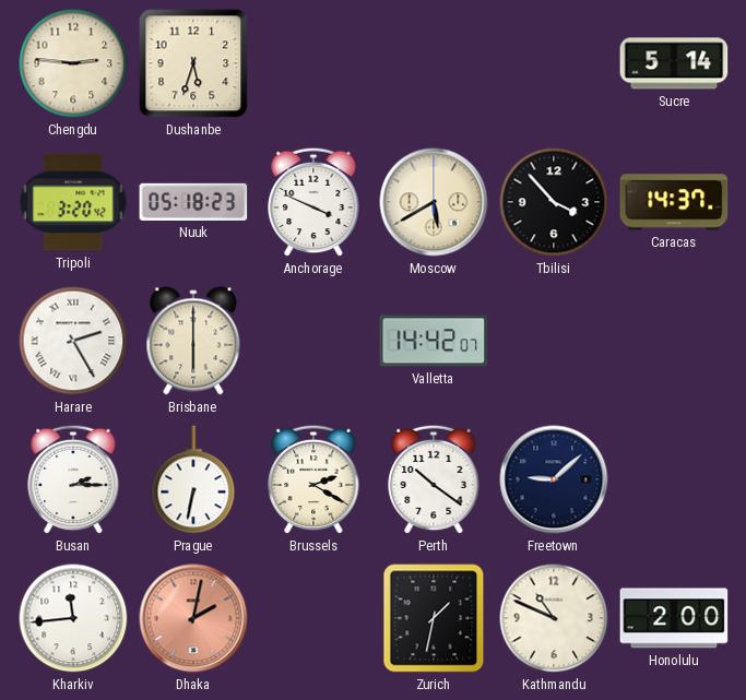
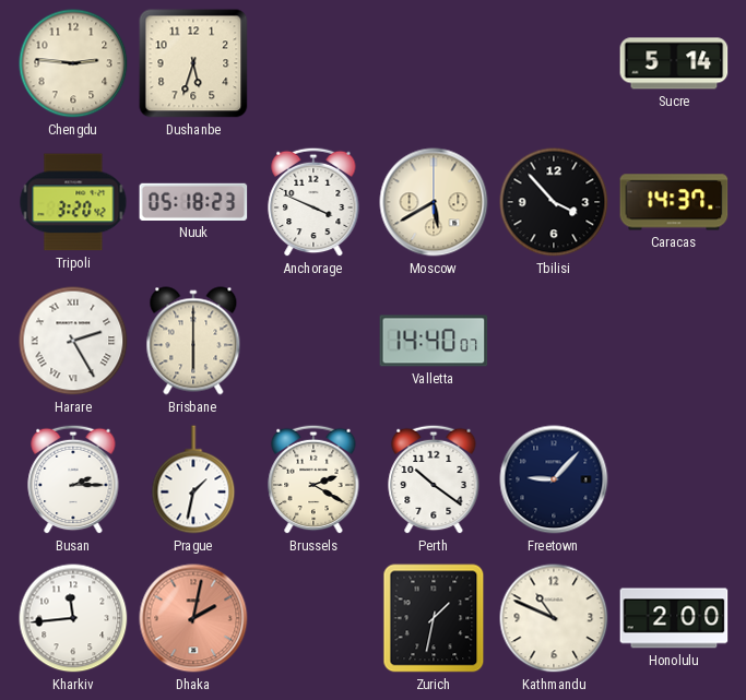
Valletta: 14:42 -> 14:40 (434, 341)
Prague: 6:32 -> 1:32 (193, 479)
Freetown: 9:08 -> 9:07 (554, 479)
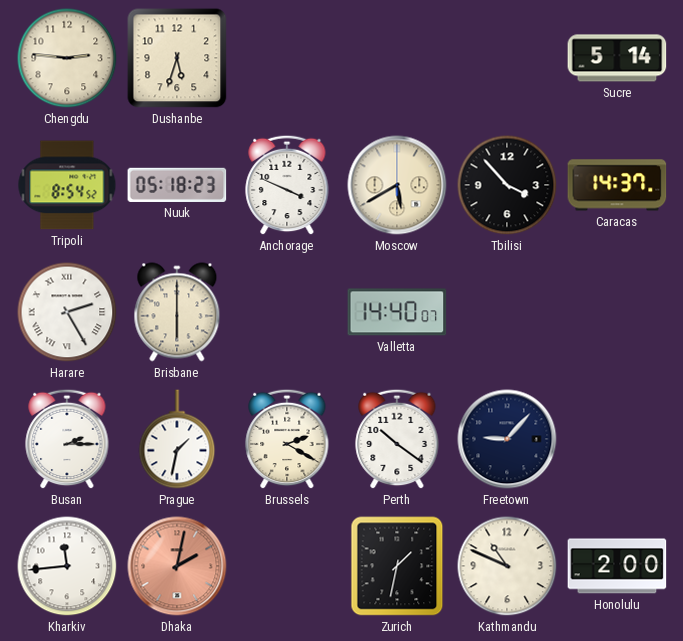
Tripoli: 3:20 -> 8:54 (67, 185)
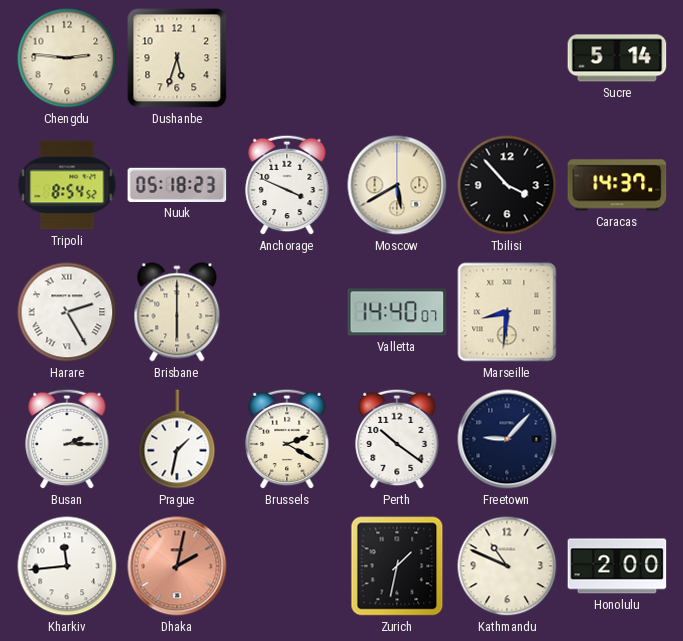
Marseille: none -> 8:31 (507, 312)
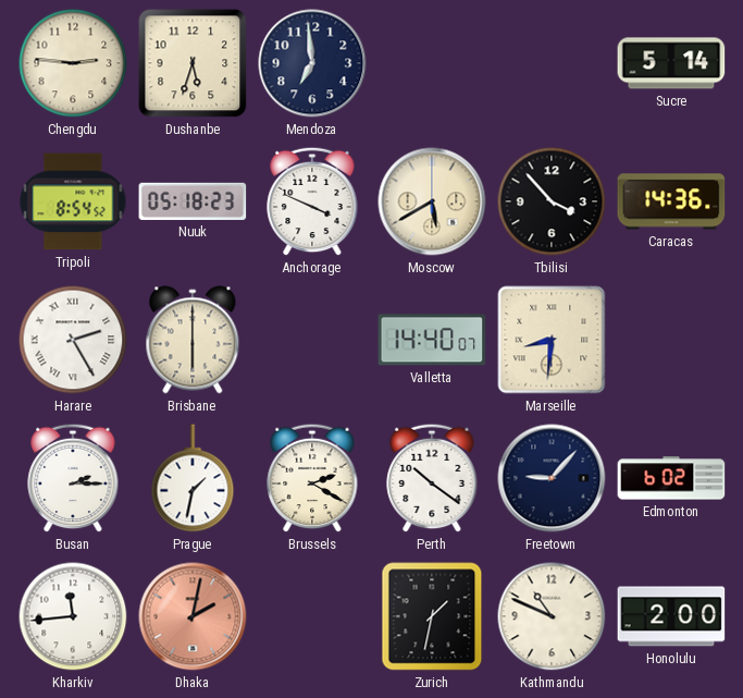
Mendoza: none -> 6:59 (312, 63)
Caracas: 14:37 -> 14:36 (671, 201)
Edmonton: none -> 6:02 (671, 478)
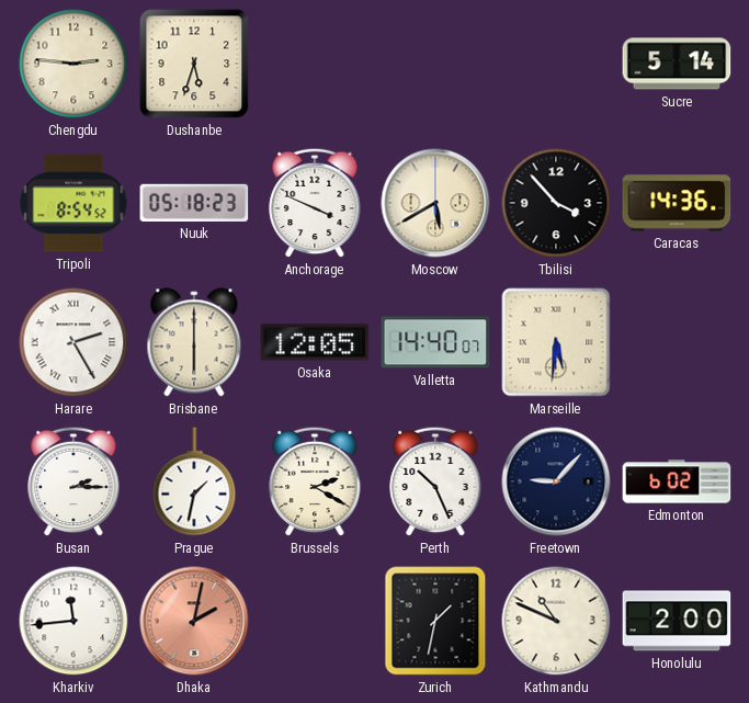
Mendoza: 6:59 -> none (312, 63)
Osaka: none -> 12:05 (315, 342)
Marseille: 8:31 -> 5:31 (556, 342)
Perth: 10:21 -> 10:26 (435, 481)
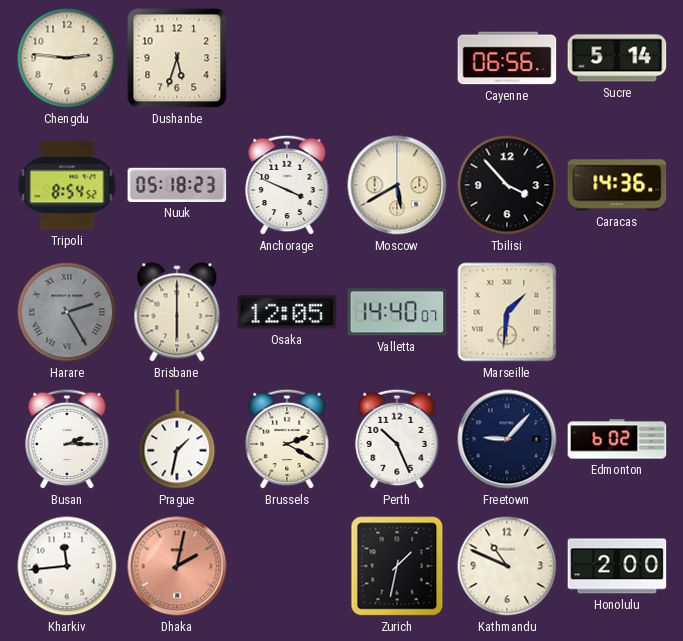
Cayenne: none -> 06:56 (507, 58)
Harare dial: white -> grey (67, 312)
Marseille: 5:31 -> 1:31 (507, 312)
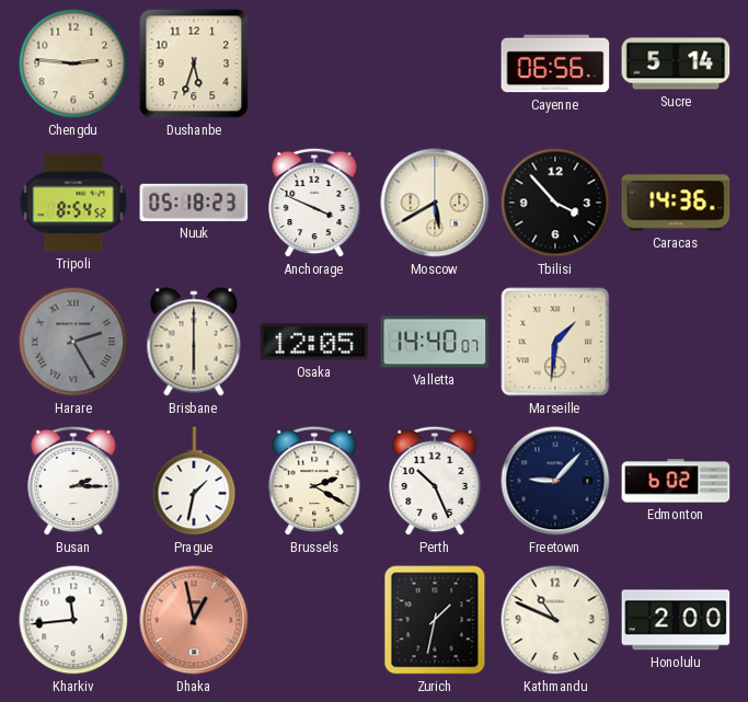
Dhaka: 2:02 -> 12:58 (194, 620)
